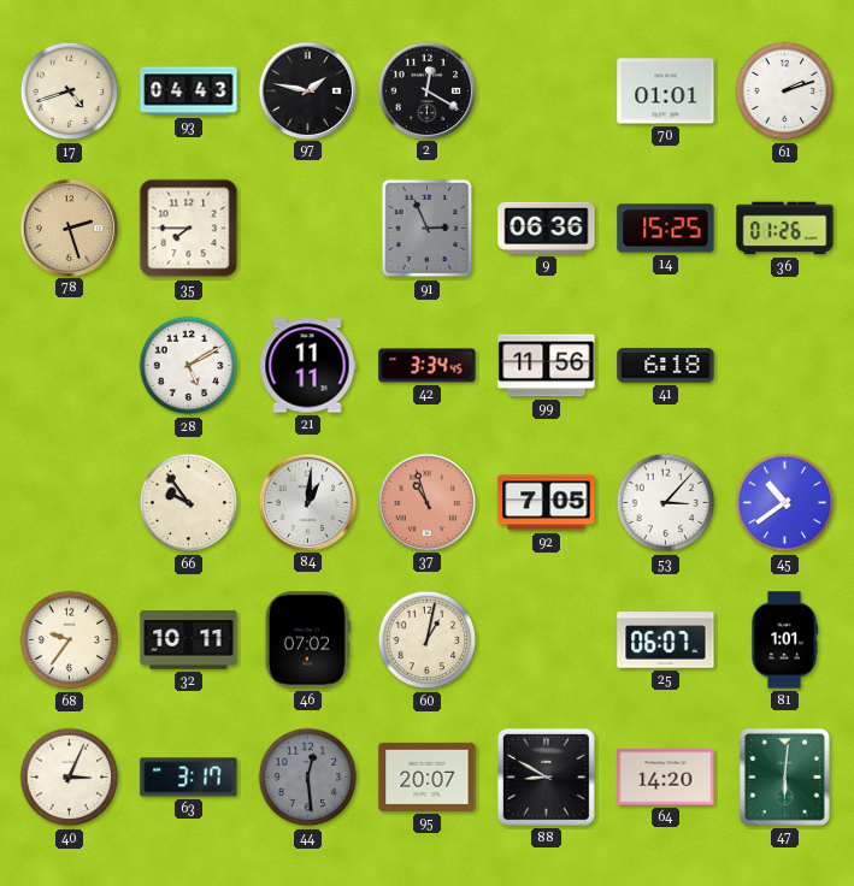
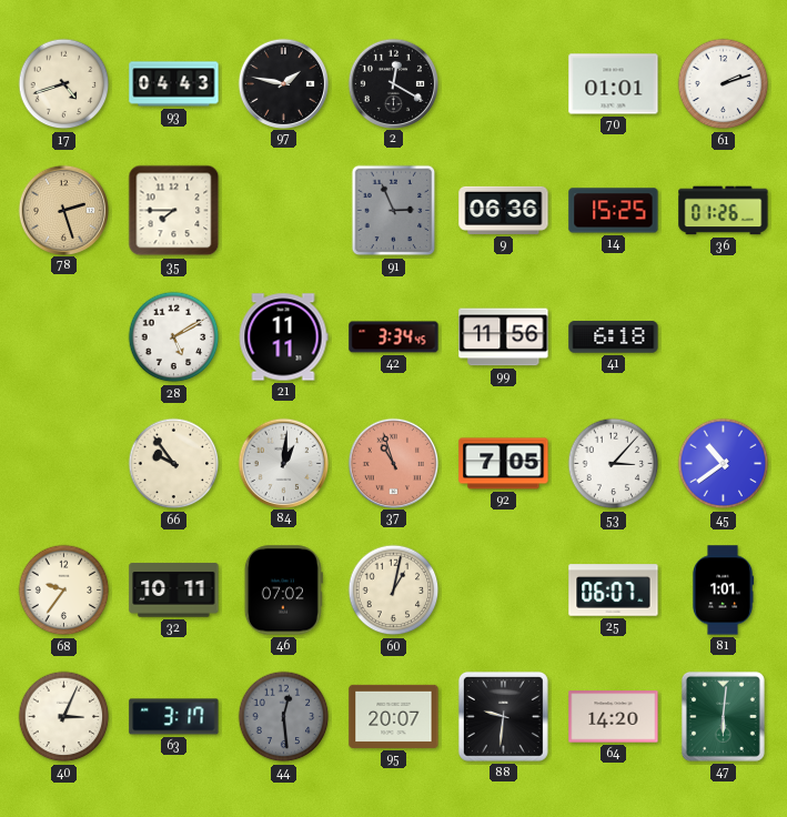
88: 8:50 -> 9:31 (503, 716)
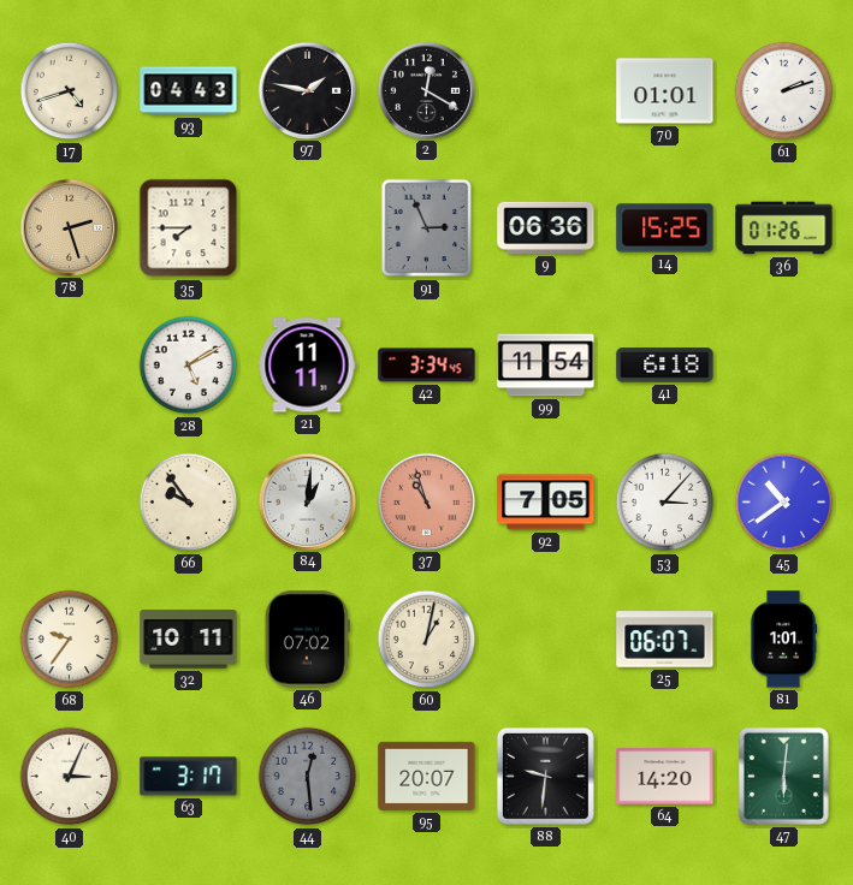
99: 11:56 -> 11:54 (546, 366)
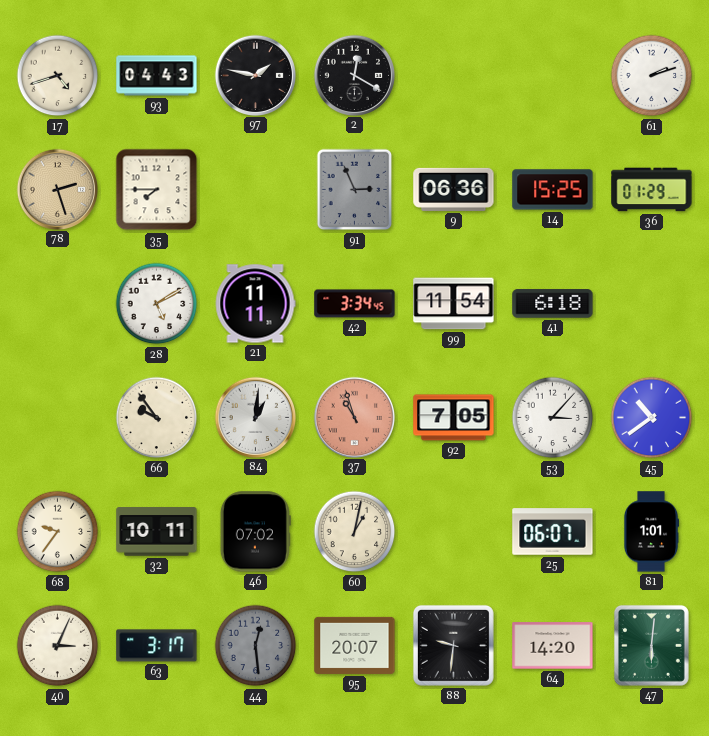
70: 01:01 -> none (665, 91)
36: 01:26 -> 01:29 (652, 190)
